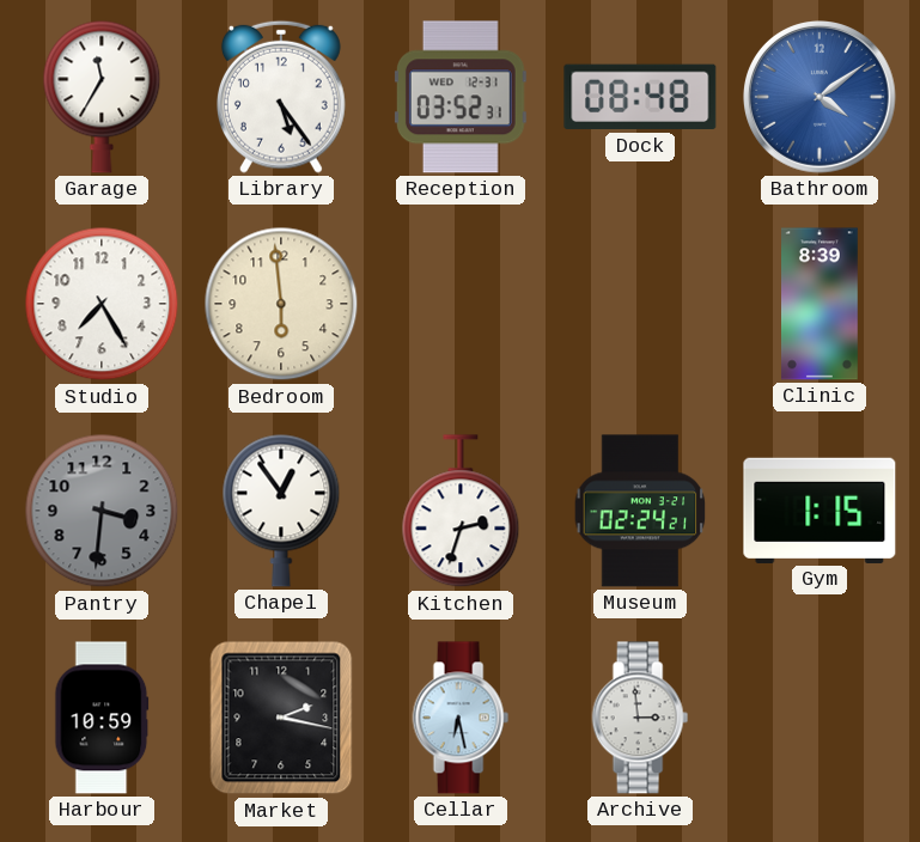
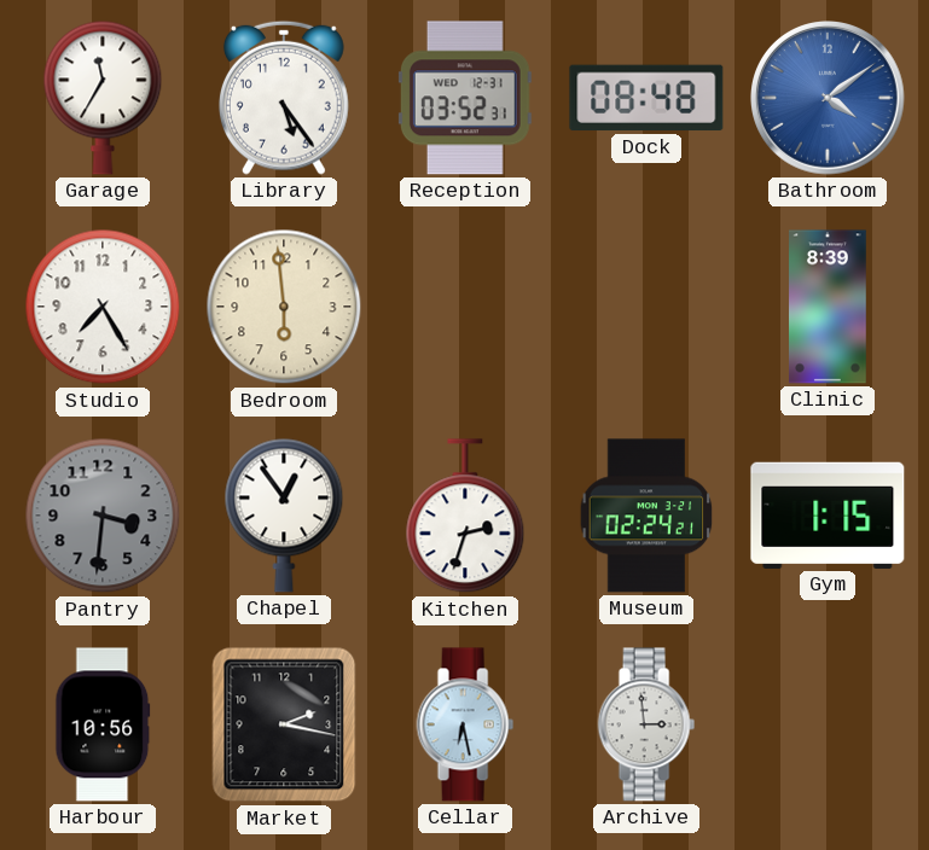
Harbour: 10:59 -> 10:56 (103, 724)
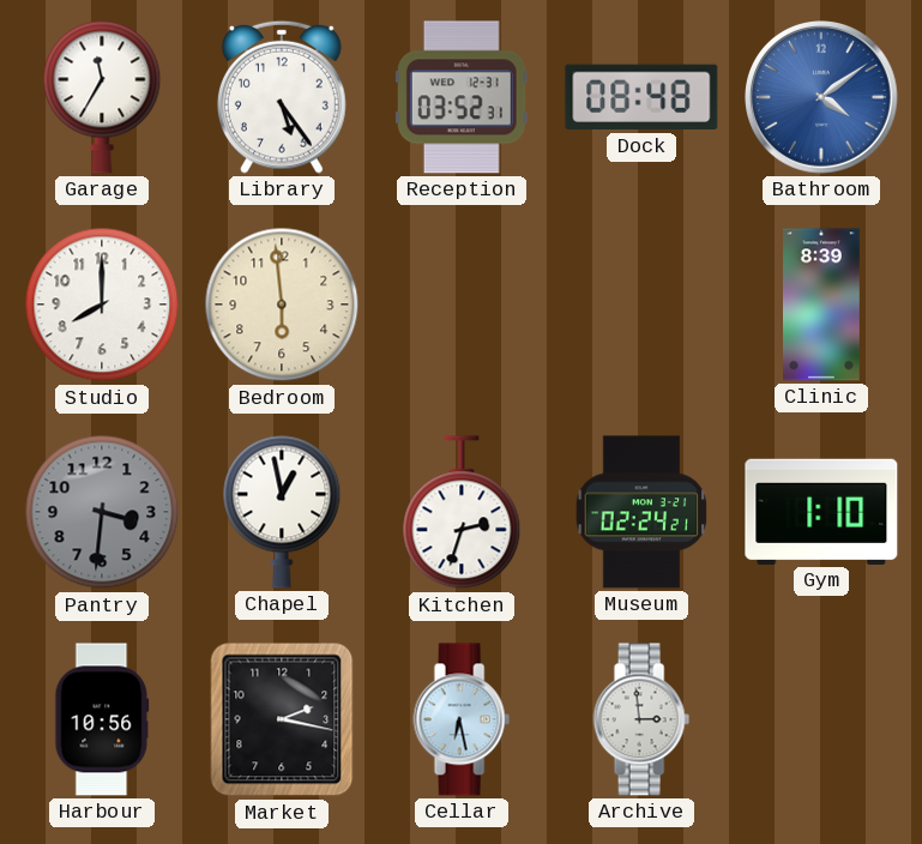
Studio: 7:25 -> 8:00 (102, 305)
Chapel: 12:54 -> 12:58 (282, 512)
Gym: 1:15 -> 1:10 (821, 512)
